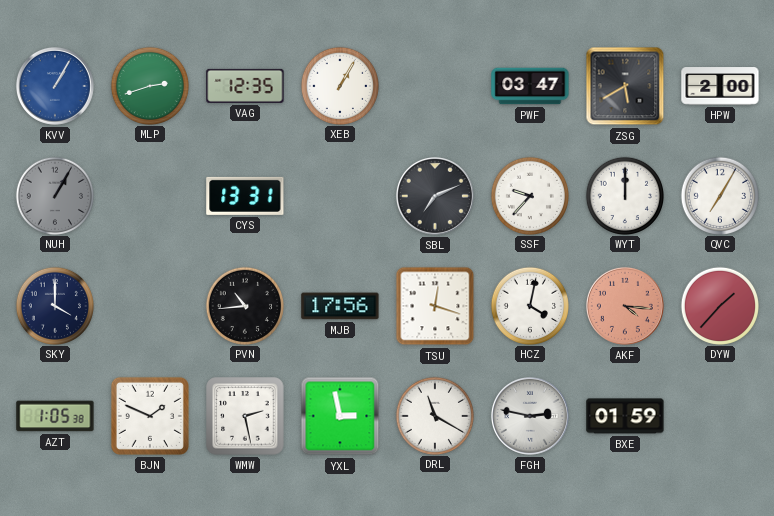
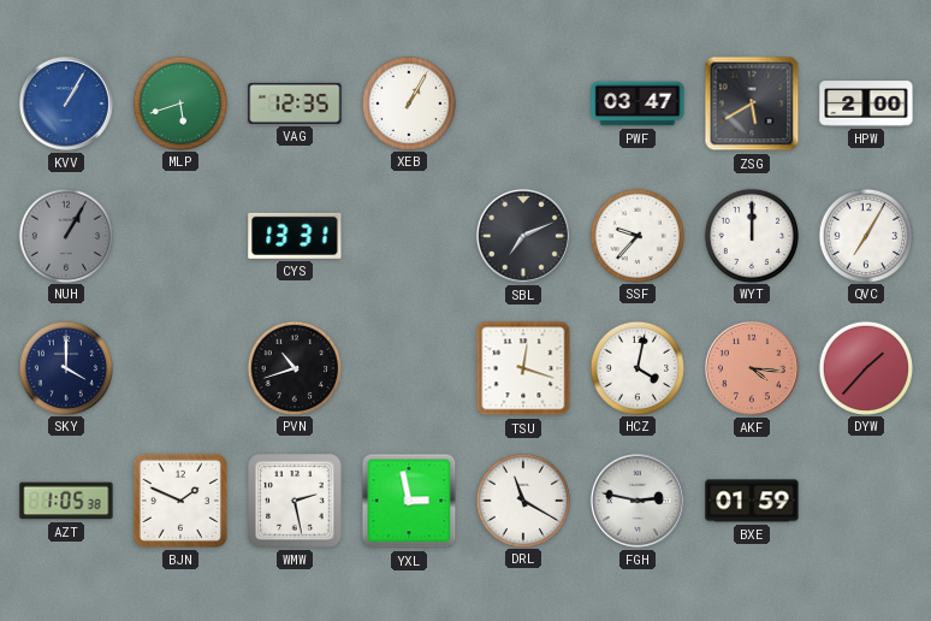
MLP: 2:42 -> 5:42 (179, 102)
PVN: 10:44 -> 10:42 (293, 367)
MJB: 17:56 -> none (340, 306)
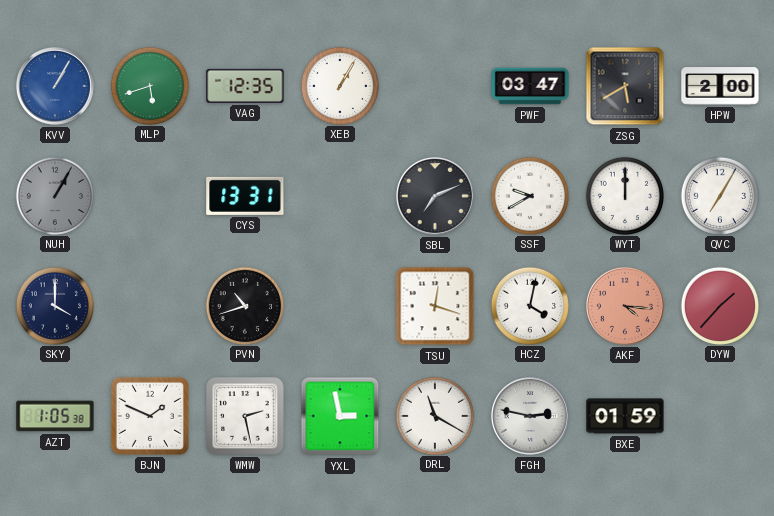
SSF: 9:37 -> 9:40 (529, 195)
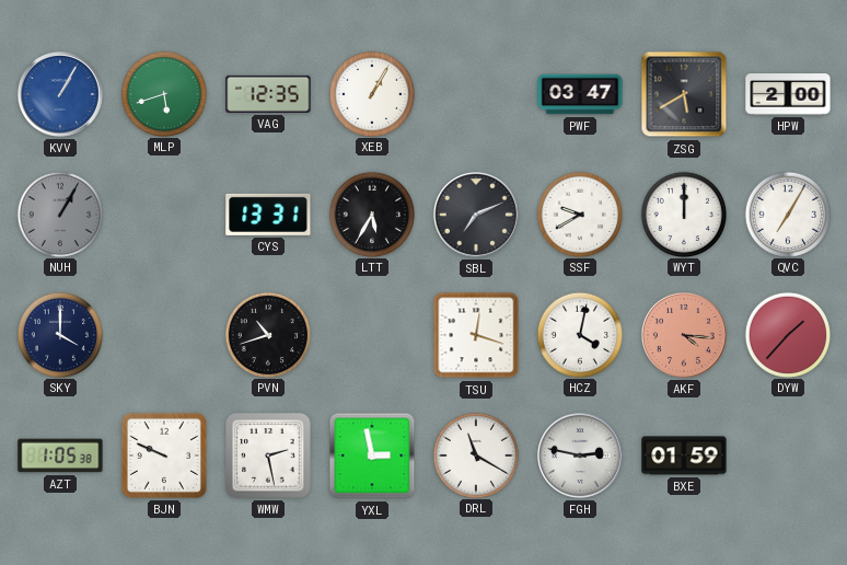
LTT: none -> 5:35 (371, 214)
BJN: 1:49 -> 9:49 (164, 456)
